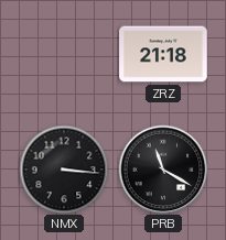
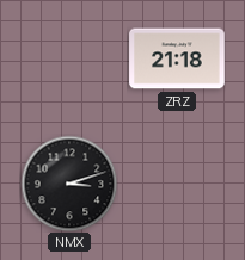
NMX: 3:16 -> 3:12 (69, 184)
PRB: 11:20 -> none (163, 170)
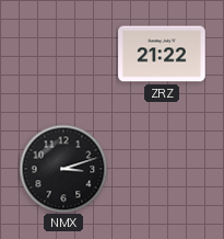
ZRZ: 21:18 -> 21:22 (162, 54)
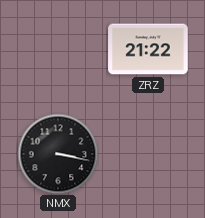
NMX: 3:12 -> 3:17 (58, 154)
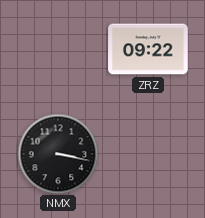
ZRZ: 21:22 -> 09:22 (148, 49)
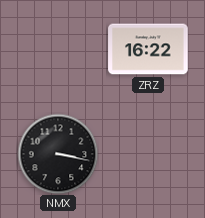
ZRZ: 09:22 -> 16:22 (148, 49)
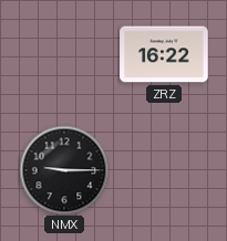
NMX: 3:17 -> 9:15 (64, 170)
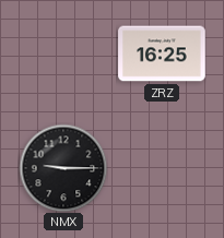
ZRZ: 16:22 -> 16:25 (162, 53)
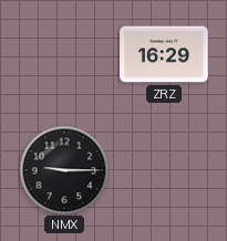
ZRZ: 16:25 -> 16:29 (164, 54)
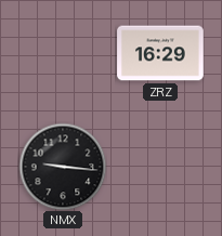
NMX: 9:15 -> 9:16 (63, 167)
